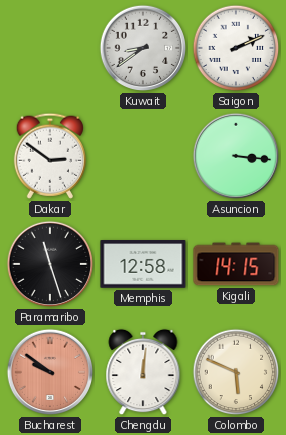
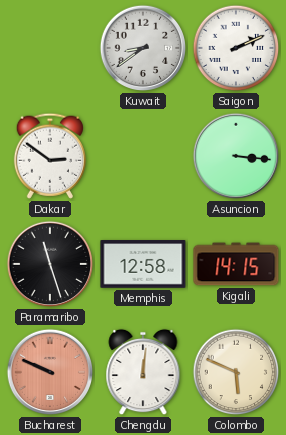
Bucharest: 9:51 -> 9:49 (50, 372)
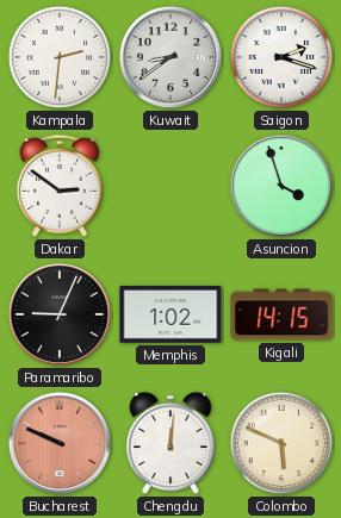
Kampala: none -> 2:31 (60, 57)
Saigon: 2:11 -> 2:18 (281, 57)
Asuncion: 3:16 -> 3:57 (281, 186)
Paramaribo: 11:27 -> 9:04 (60, 314)
Memphis: 12:58 -> 1:02 (170, 314)
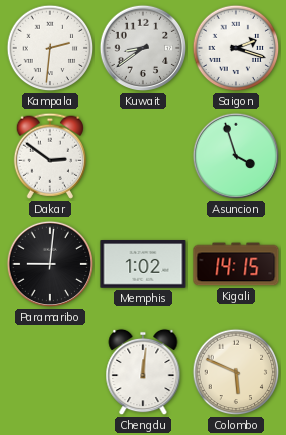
Paramaribo: 9:04 -> 9:01 (50, 264)
Bucharest: 9:49 -> none (60, 443)
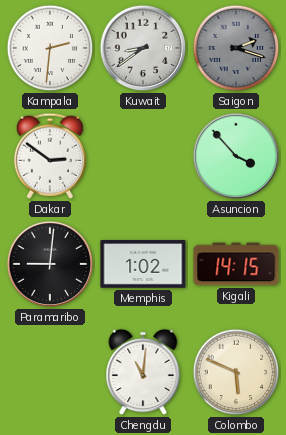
Saigon dial: white -> grey (236, 48)
Asuncion: 3:57 -> 3:53 (236, 156)
Chengdu: 12:01 -> 11:01 (143, 372)
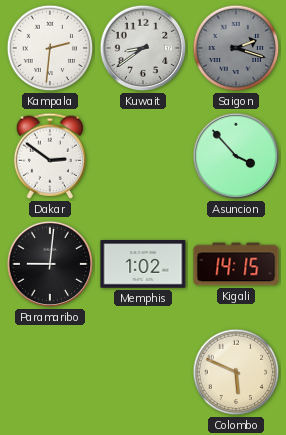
Chengdu: 11:01 -> none (143, 372)
